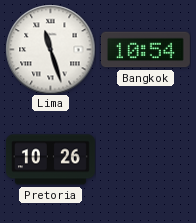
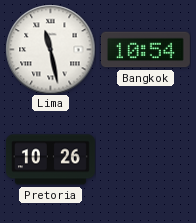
Lima: 11:27 -> 11:28 (50, 49)
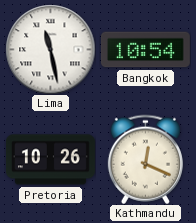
Kathmandu: none -> 12:19 (145, 159)
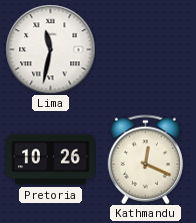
Lima: 11:28 -> 11:32 (50, 49)
Bangkok: 10:54 -> none (145, 50)
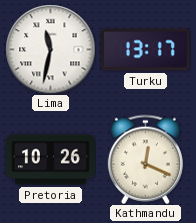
Turku: none -> 13:17 (145, 50)
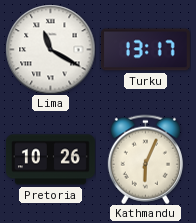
Lima: 11:32 -> 11:20 (50, 49)
Kathmandu: 12:19 -> 6:04 (145, 159)
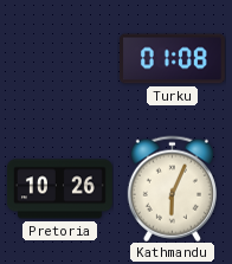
Lima: 11:20 -> none (50, 49)
Turku: 13:17 -> 01:08 (172, 59)
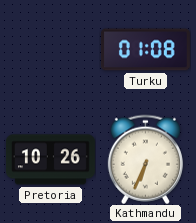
Kathmandu: 6:04 -> 6:34 (145, 159)
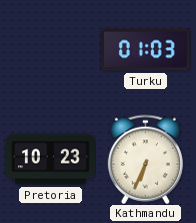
Turku: 01:08 -> 01:03 (145, 50)
Pretoria: 10:26 -> 10:23 (50, 160)
